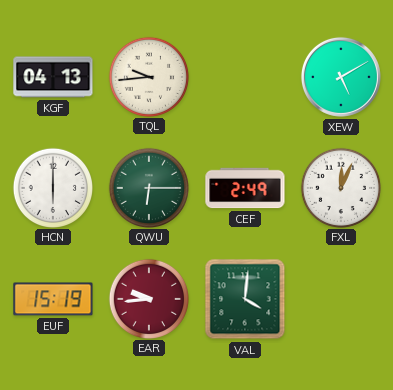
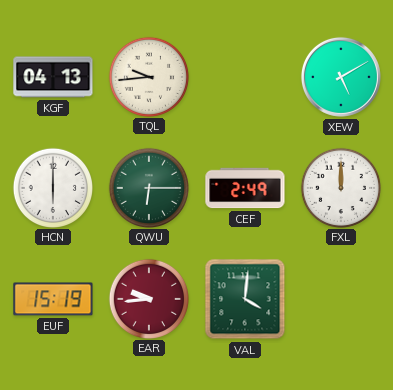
FXL: 12:04 -> 12:00 (340, 187)
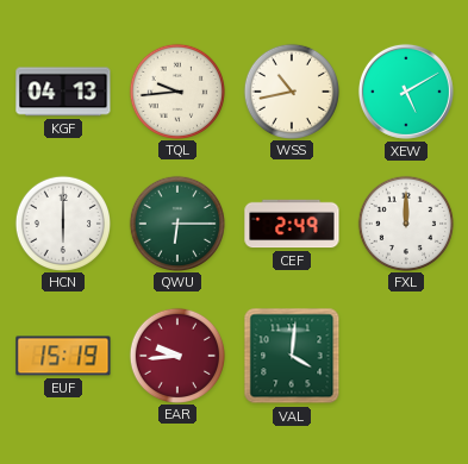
WSS: none -> 10:43 (291, 90)
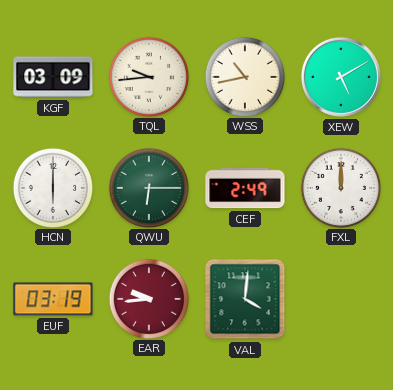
KGF: 04:13 -> 03:09 (53, 77)
EUF: 15:19 -> 03:19 (53, 299)
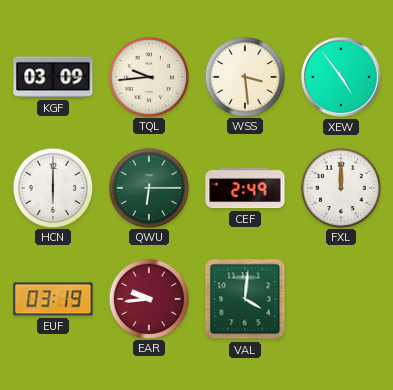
WSS: 10:43 -> 3:29 (244, 76)
XEW: 5:10 -> 4:54 (341, 77)
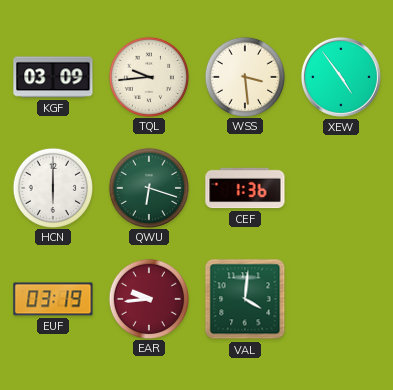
QWU: 6:15 -> 6:18 (148, 187)
CEF: 2:49 -> 1:36 (245, 188)
FXL: 12:00 -> none (340, 187)
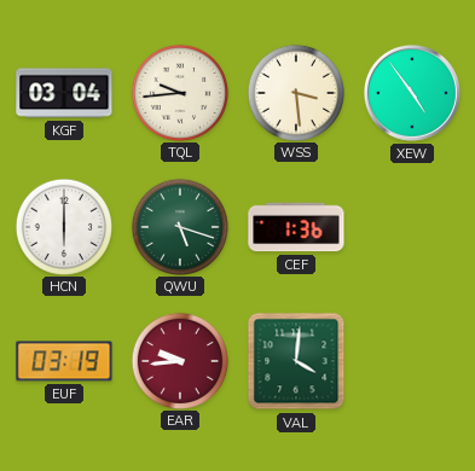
KGF: 03:09 -> 03:04 (64, 93)
QWU: 6:18 -> 5:18 (179, 226)
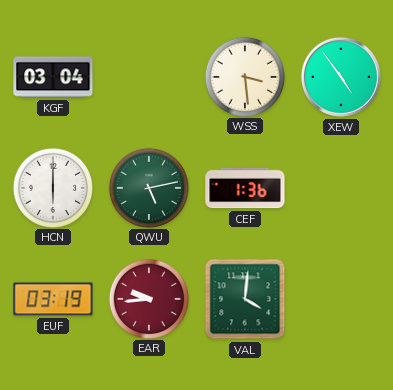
TQL: 9:44 -> none (179, 92)
QWU: 5:18 -> 5:13 (148, 187)
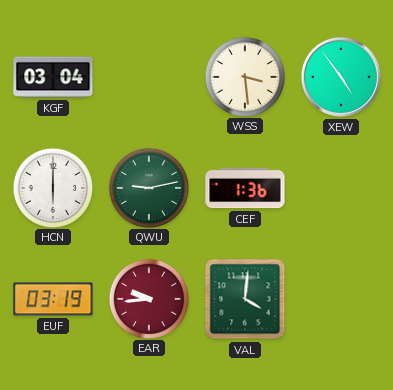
QWU: 5:13 -> 9:13 (148, 187)
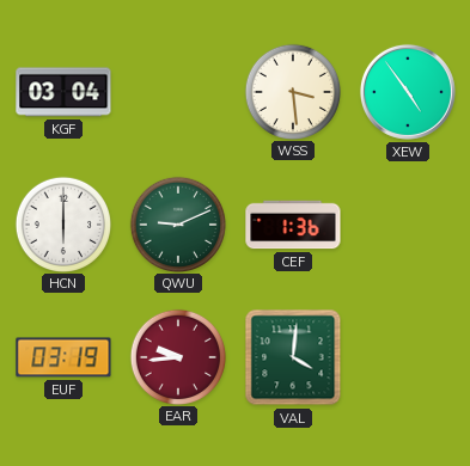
QWU: 9:13 -> 9:11 (177, 223)
